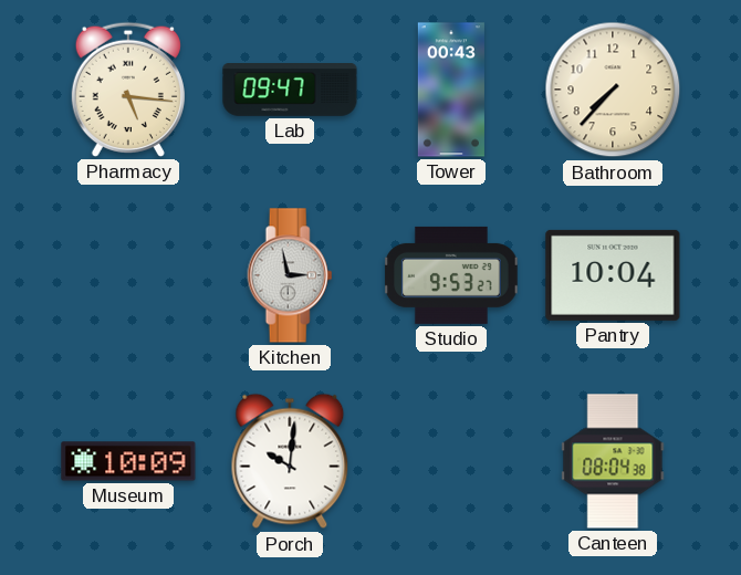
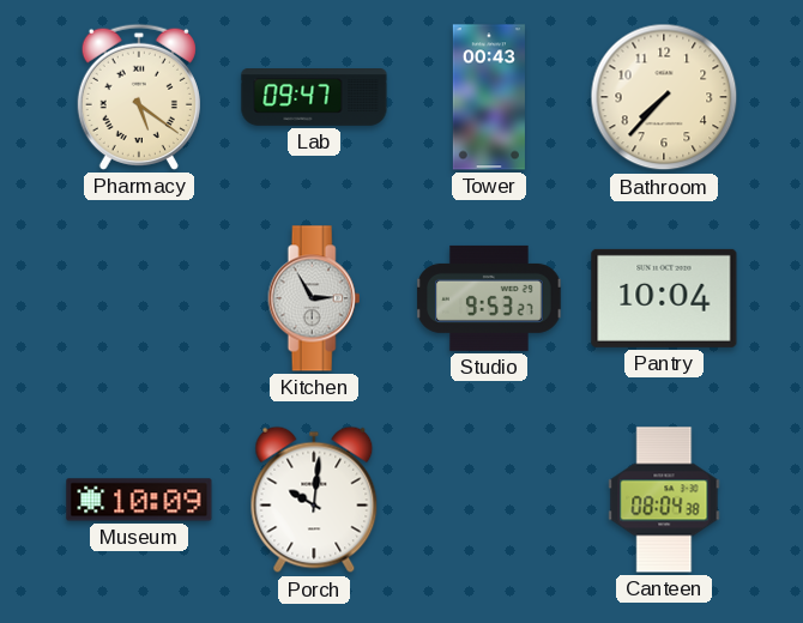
Pharmacy: 5:16 -> 5:21 (139, 97)
Kitchen: 2:58 -> 2:55 (314, 298)
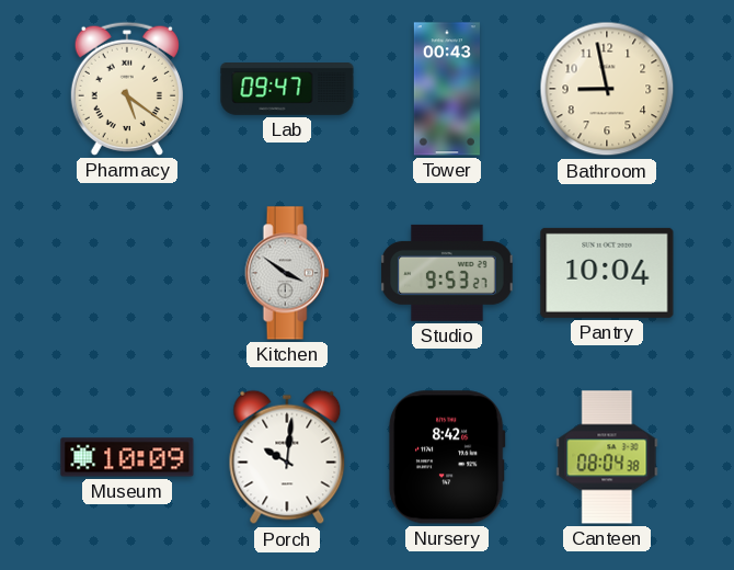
Bathroom: 7:37 -> 8:58 (607, 89)
Kitchen: 2:55 -> 3:51 (287, 273)
Nursery: none -> 8:42 (447, 457)
